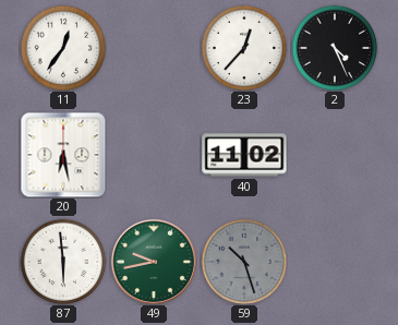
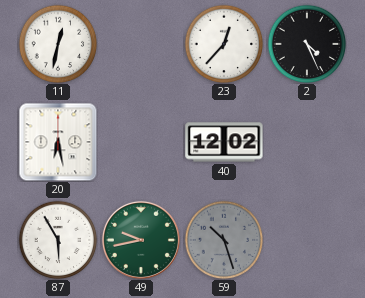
11: 12:36 -> 12:32 (58, 44)
40: 11:02 -> 12:02 (224, 142)
87: 5:59 -> 5:55 (58, 240)
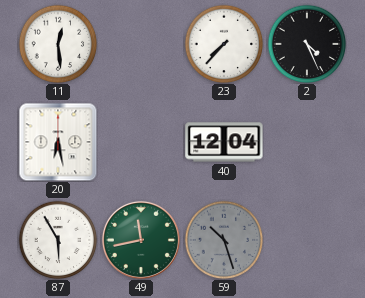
11: 12:32 -> 12:29 (58, 44)
23: 12:37 -> 7:37 (224, 44)
40: 12:02 -> 12:04 (224, 142)
49: 9:43 -> 11:43 (141, 240)
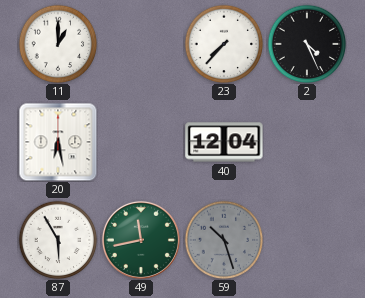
11: 12:29 -> 1:00 (58, 44)
